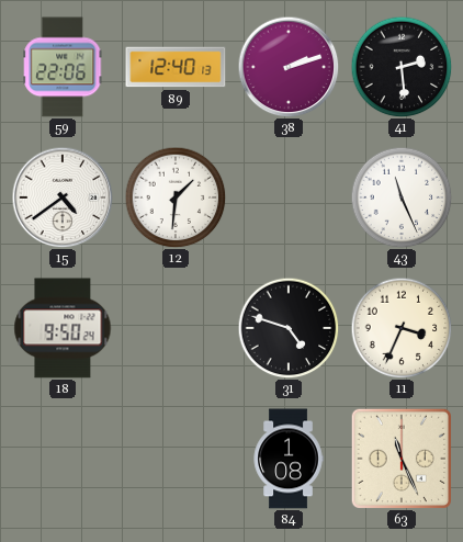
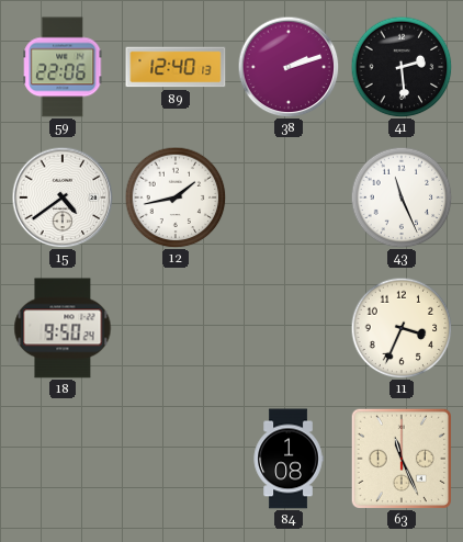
12: 1:31 -> 1:43 (176, 197)
31: 4:48 -> none (289, 328)
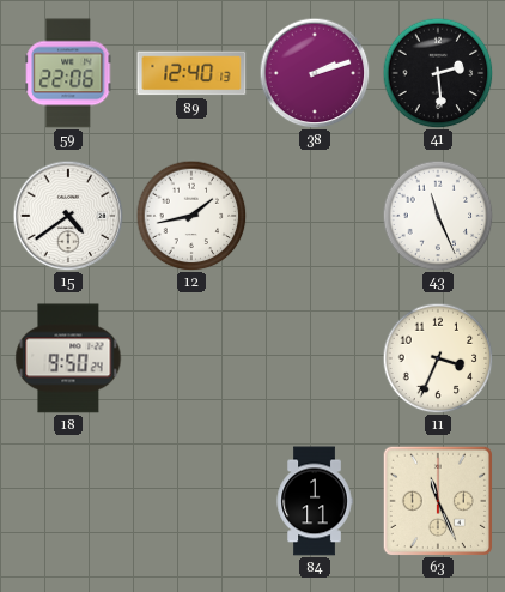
84: 1:08 -> 1:11 (315, 501)
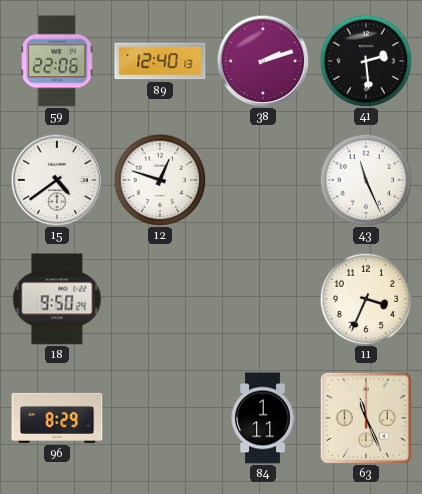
12: 1:43 -> 12:48 (160, 180)
96: none -> 8:29 (57, 418)
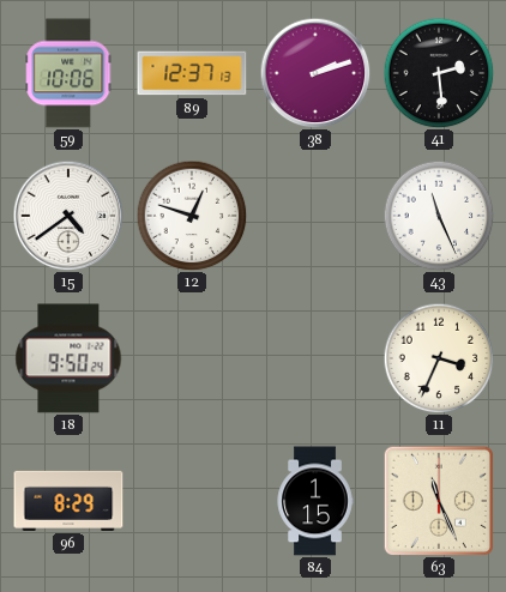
59: 22:06 -> 10:06 (68, 73)
89: 12:40 -> 12:37 (192, 73)
84: 1:11 -> 1:15 (315, 501)
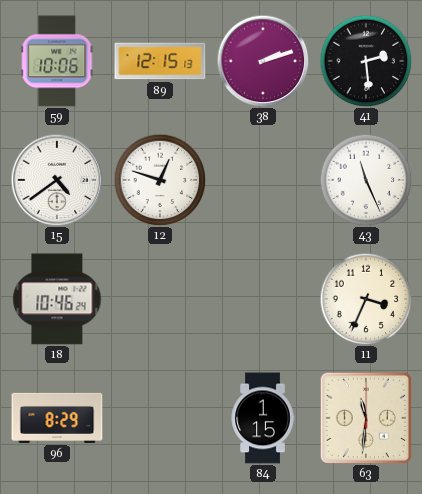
89: 12:37 -> 12:15 (160, 61)
18: 9:50 -> 10:46 (57, 299)
63: 11:26 -> 11:31 (366, 418)
